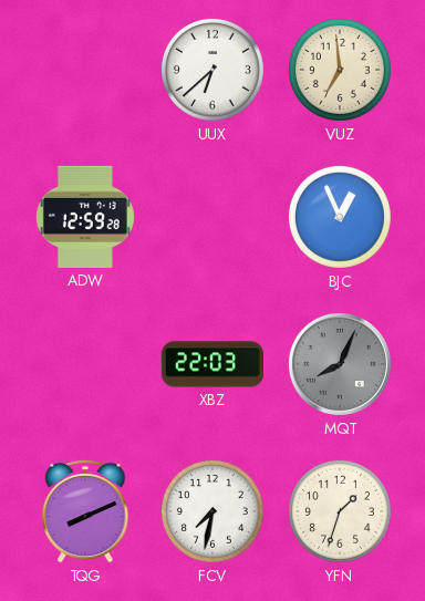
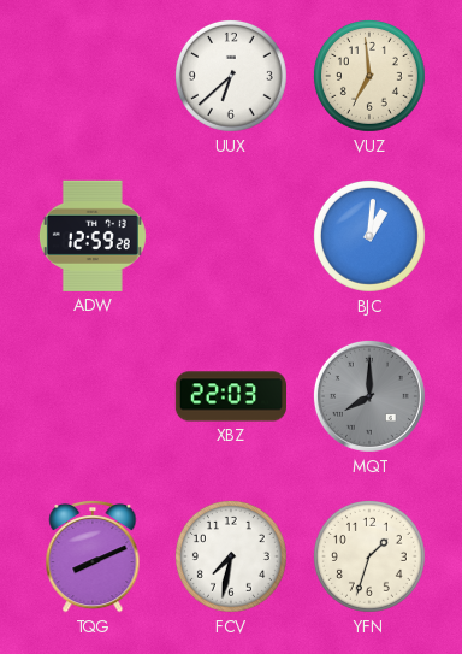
BJC: 12:56 -> 1:01 (369, 236)
MQT: 8:04 -> 8:00 (369, 396)
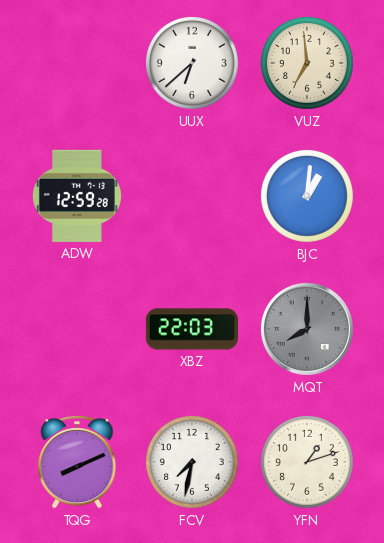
YFN: 1:33 -> 1:12 (307, 462)
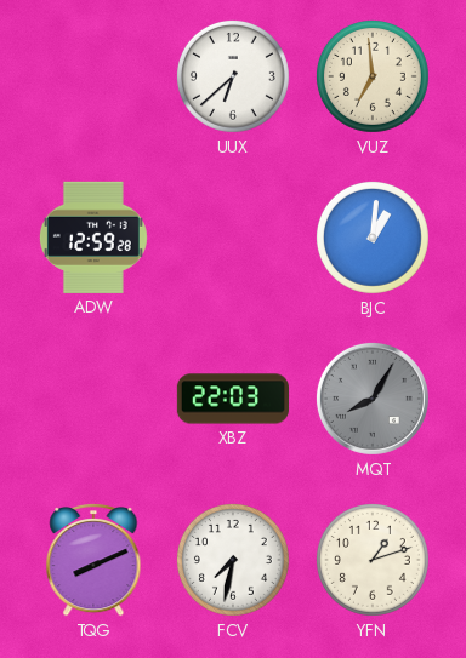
MQT: 8:00 -> 8:05 (373, 399)
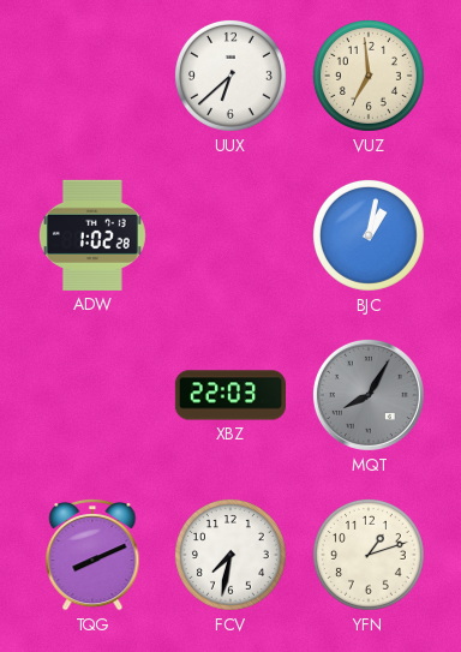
ADW: 12:59 -> 1:02 (92, 235)
BJC: 1:01 -> 1:02 (369, 235)
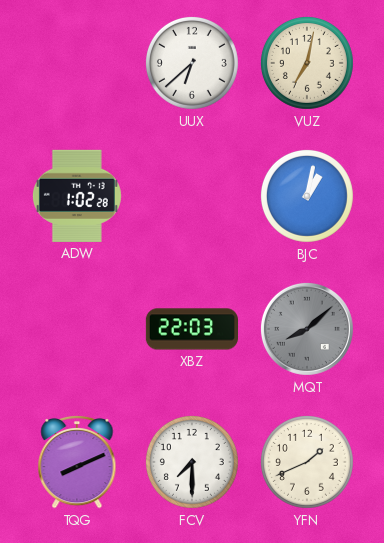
VUZ: 6:59 -> 7:02 (307, 63)
MQT: 8:05 -> 8:08 (307, 329)
FCV: 7:32 -> 7:30 (192, 462)
YFN: 1:12 -> 1:41 (307, 462)
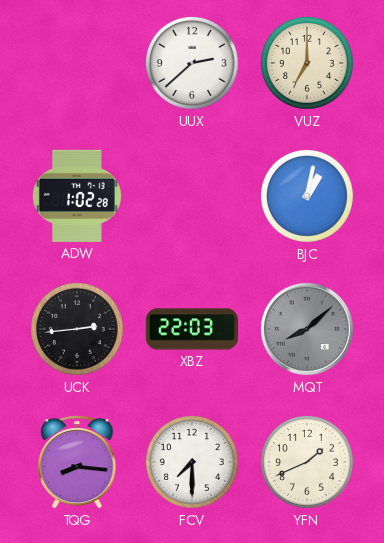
UUX: 6:38 -> 2:38 (192, 63)
VUZ: 7:02 -> 7:00 (307, 63)
UCK: none -> 2:44 (77, 329)
TQG: 8:11 -> 8:16 (77, 462)
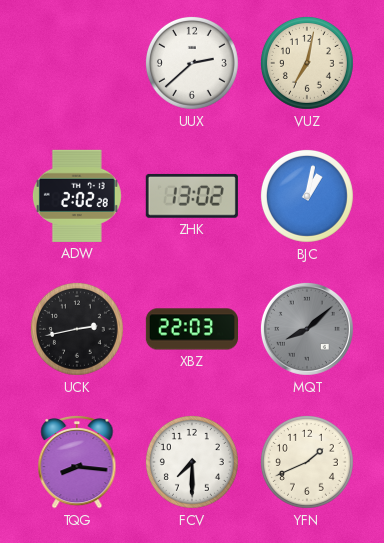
VUZ: 7:00 -> 7:02 (307, 63)
ADW: 1:02 -> 2:02 (77, 196)
ZHK: none -> 13:02 (192, 196)
UCK: 2:44 -> 2:43 (77, 329)
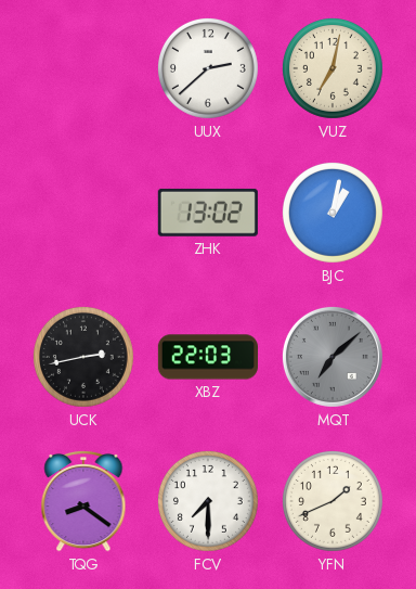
ADW: 2:02 -> none (77, 196)
MQT: 8:08 -> 7:08 (333, 357)
TQG: 8:16 -> 8:21 (83, 501)
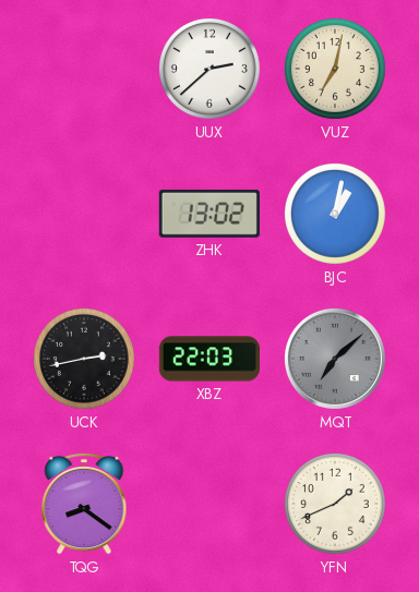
FCV: 7:30 -> none (208, 501)
